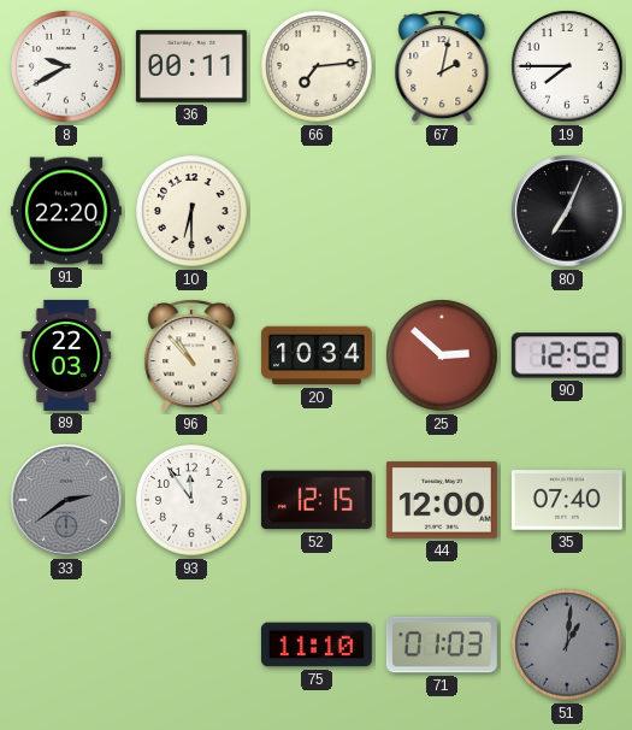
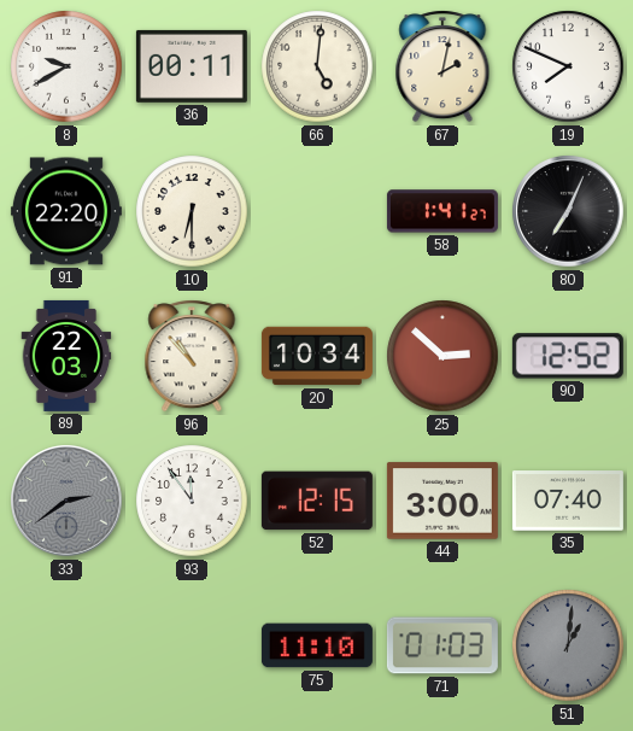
66: 7:14 -> 5:01 (317, 66)
19: 7:45 -> 7:49 (568, 66)
58: none -> 1:41 (442, 211)
44: 12:00 -> 3:00 (442, 501)
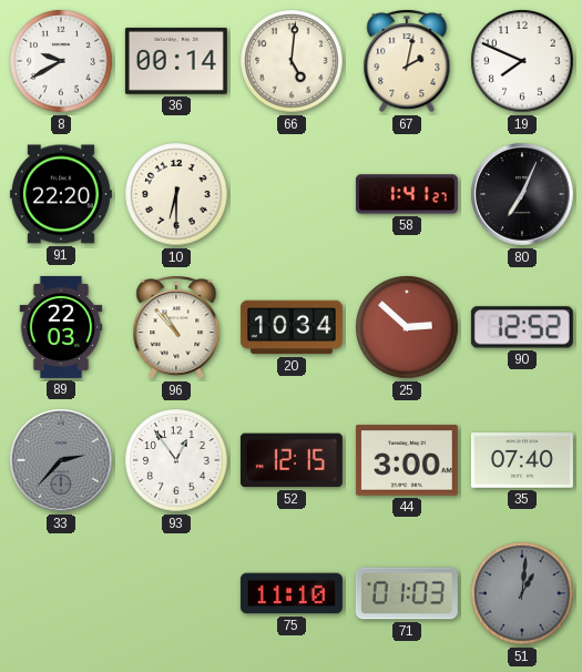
36: 00:11 -> 00:14 (176, 61)
33: 2:39 -> 2:37 (61, 460)
93: 11:54 -> 12:54 (176, 460)
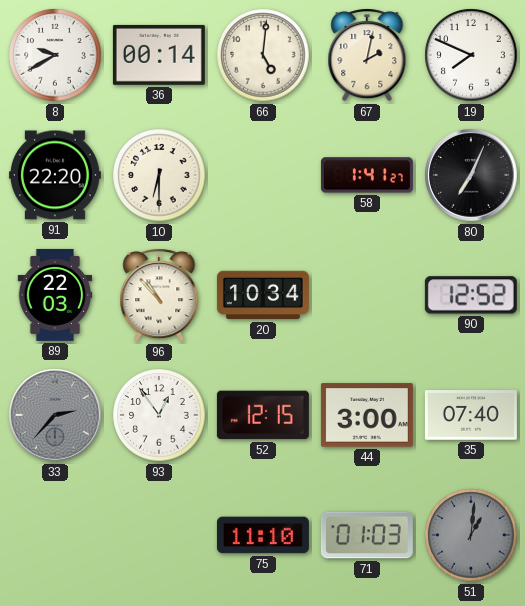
25: 2:52 -> none (407, 327)
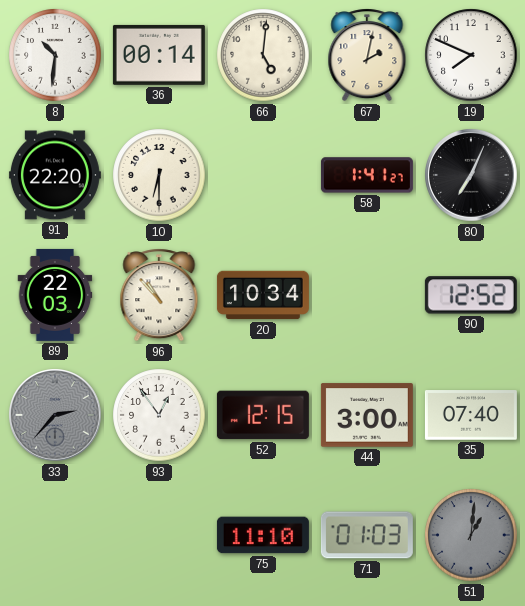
8: 9:40 -> 10:31 (55, 55)
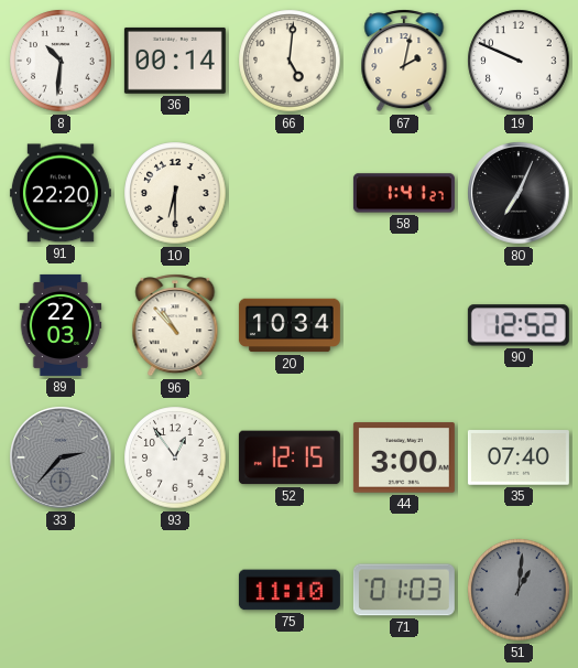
19: 7:49 -> 9:49 (519, 61)
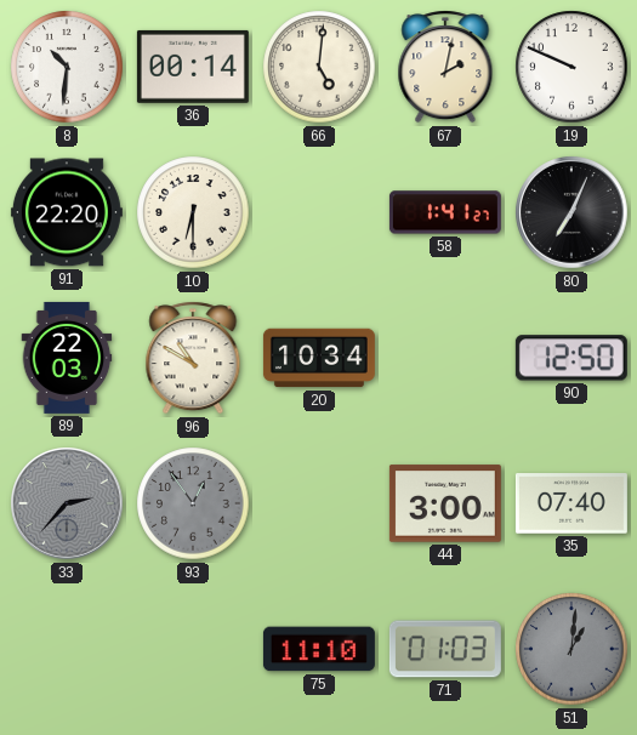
96: 10:53 -> 10:50 (193, 358)
90: 12:52 -> 12:50 (571, 358)
93 dial: white -> grey (193, 503)
52: 12:15 -> none (290, 457)
